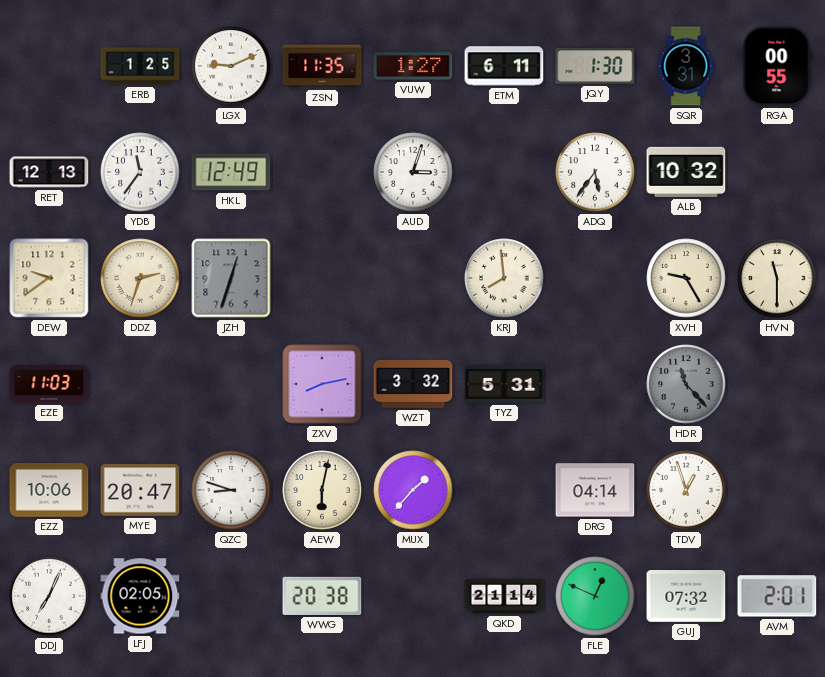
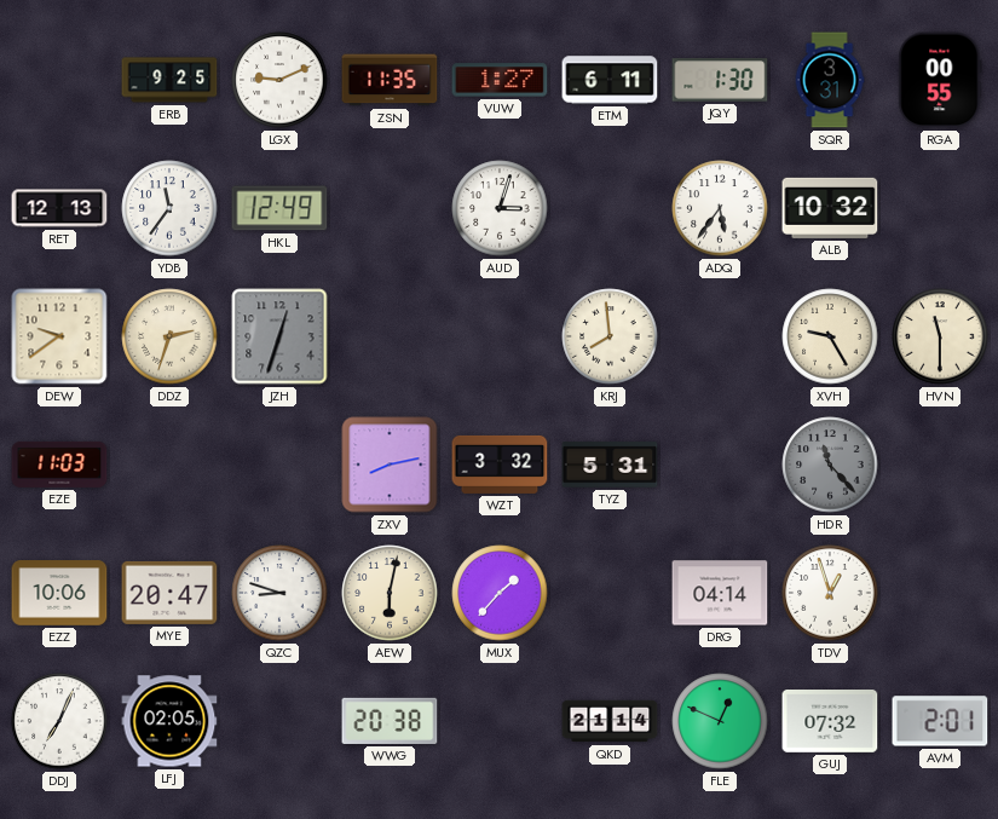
ERB: 1:25 -> 9:25 (169, 80)
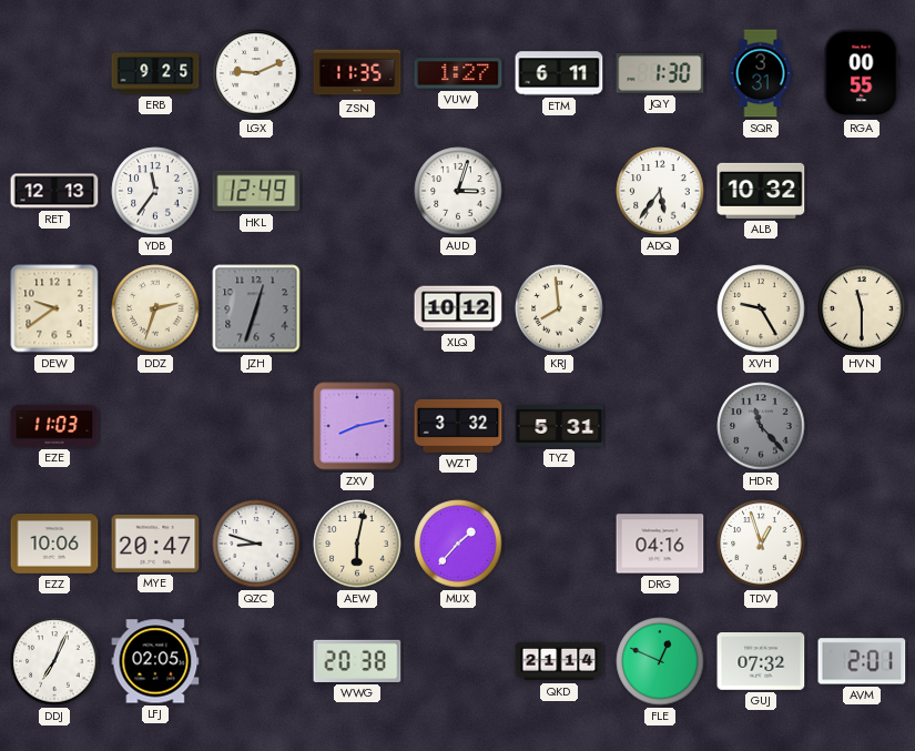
XLQ: none -> 10:12 (458, 308)
DRG: 04:14 -> 04:16 (660, 544)
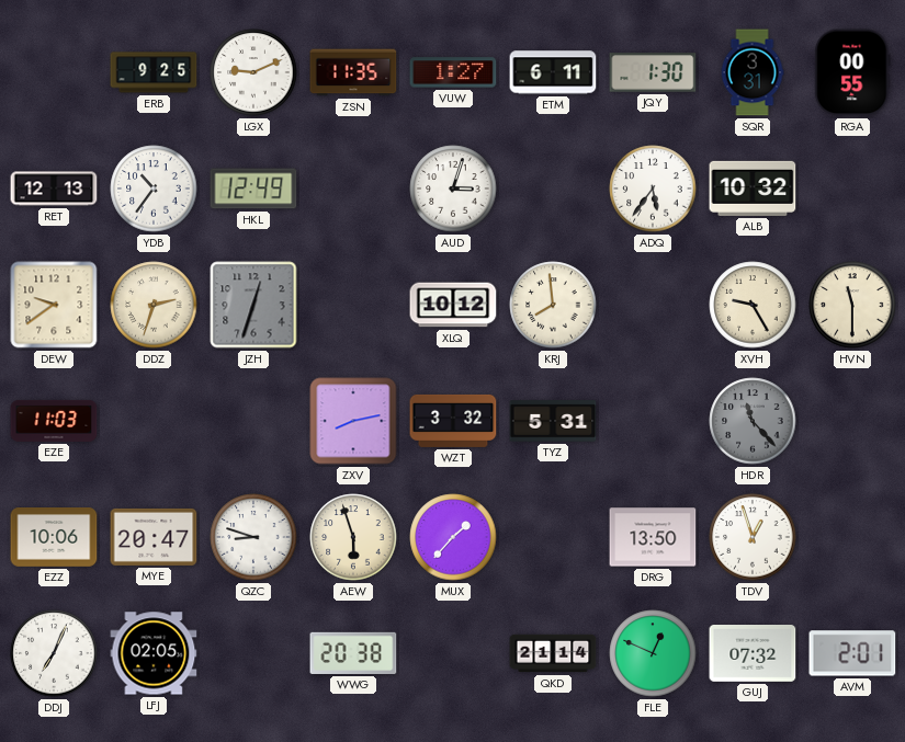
YDB: 11:36 -> 10:36 (154, 189)
AEW: 6:02 -> 5:57 (353, 537)
DRG: 04:16 -> 13:50 (653, 537)
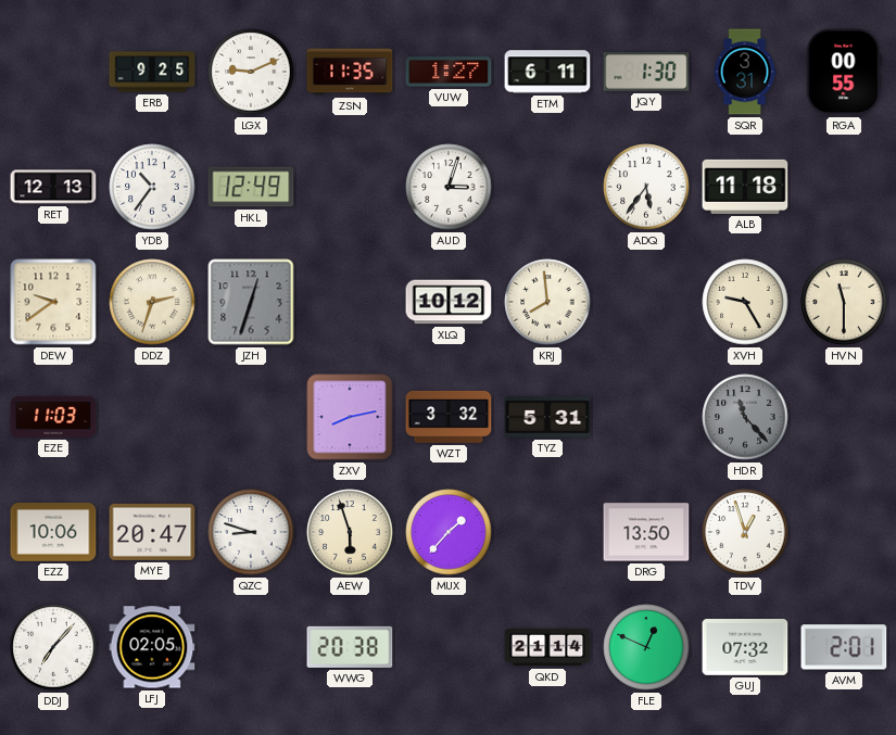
ALB: 10:32 -> 11:18 (745, 187)
DDJ: 7:04 -> 7:07 (53, 647)
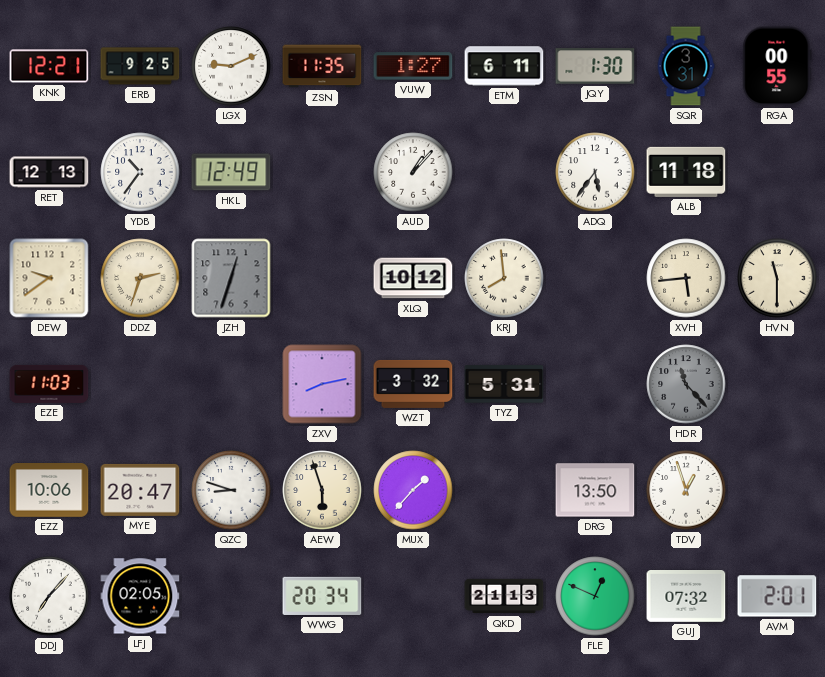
KNK: none -> 12:21 (49, 66)
AUD: 3:03 -> 1:07 (413, 172)
XVH: 9:25 -> 5:44 (686, 278)
WWG: 20:38 -> 20:34 (322, 596)
QKD: 21:14 -> 21:13 (504, 596)
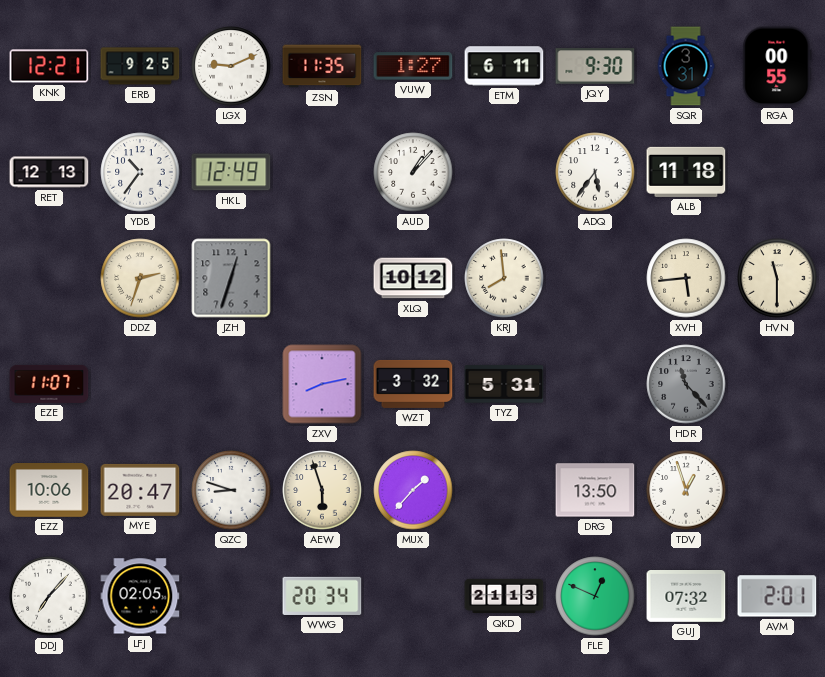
JQY: 1:30 -> 9:30 (595, 66)
DEW: 9:39 -> none (49, 278)
EZE: 11:03 -> 11:07 (49, 384)
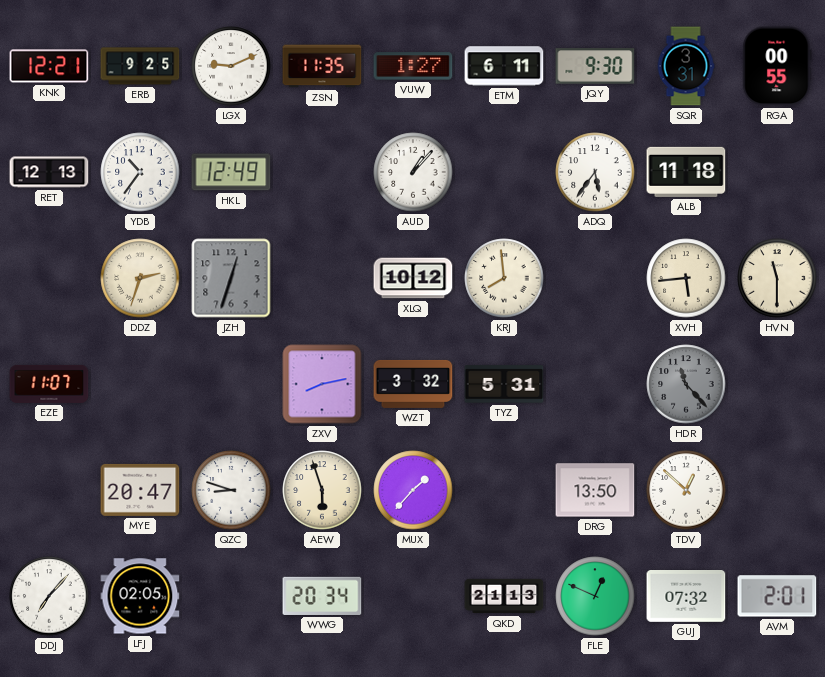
EZZ: 10:06 -> none (49, 491)
TDV: 12:57 -> 12:52 (686, 490)
